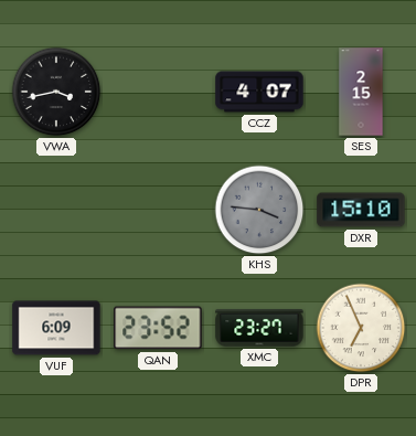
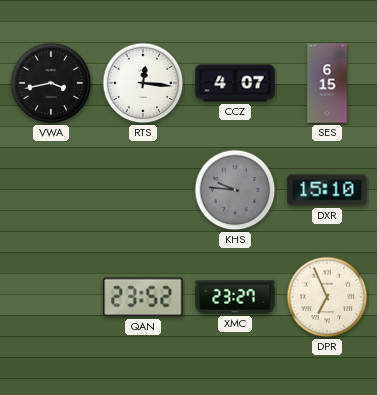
RTS: none -> 12:16 (143, 83)
SES: 2:15 -> 6:15 (327, 83)
KHS: 3:46 -> 9:46 (235, 190)
VUF: 6:09 -> none (56, 328)
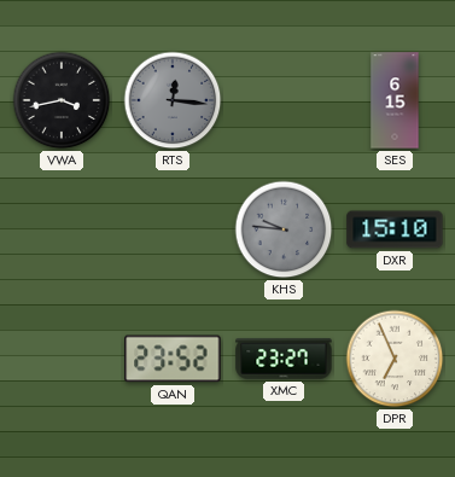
RTS dial: white -> grey (173, 100)
CCZ: 4:07 -> none (235, 83)
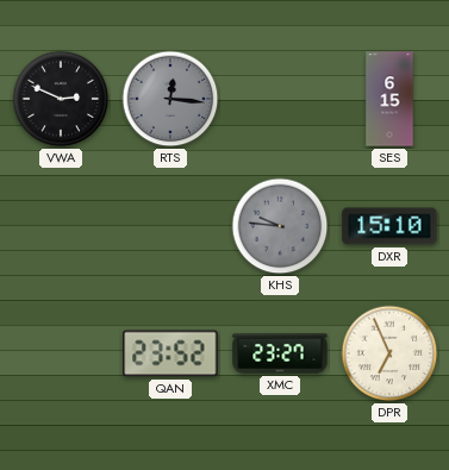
VWA: 3:43 -> 2:49 (61, 99)
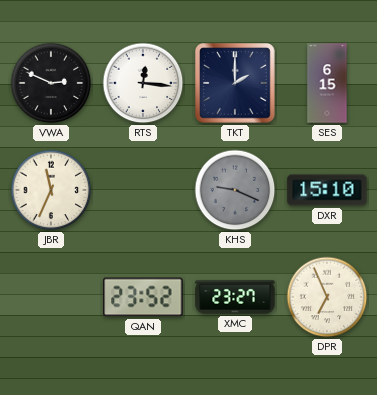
RTS dial: grey -> white (143, 83)
TKT: none -> 2:00 (235, 83)
JBR: none -> 11:34 (51, 190)
KHS: 9:46 -> 9:19 (235, 190)
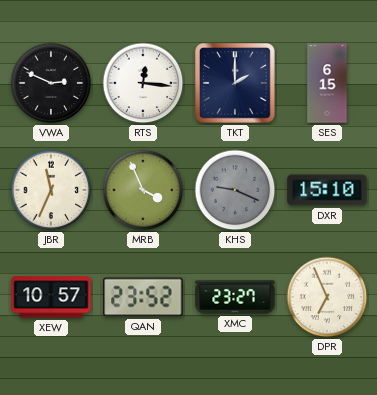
MRB: none -> 3:56 (143, 190)
XEW: none -> 10:57 (51, 297)
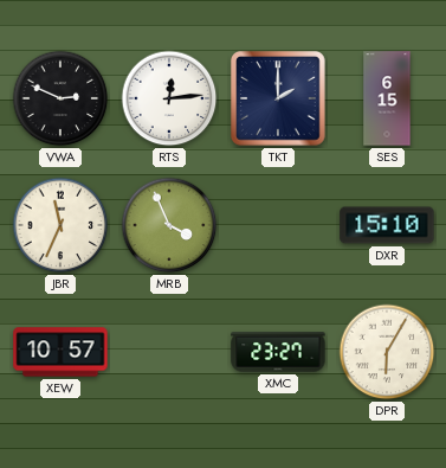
RTS: 12:16 -> 12:14 (169, 98)
KHS: 9:19 -> none (235, 190)
QAN: 23:52 -> none (143, 297)
DPR: 6:56 -> 6:05 (387, 352)
